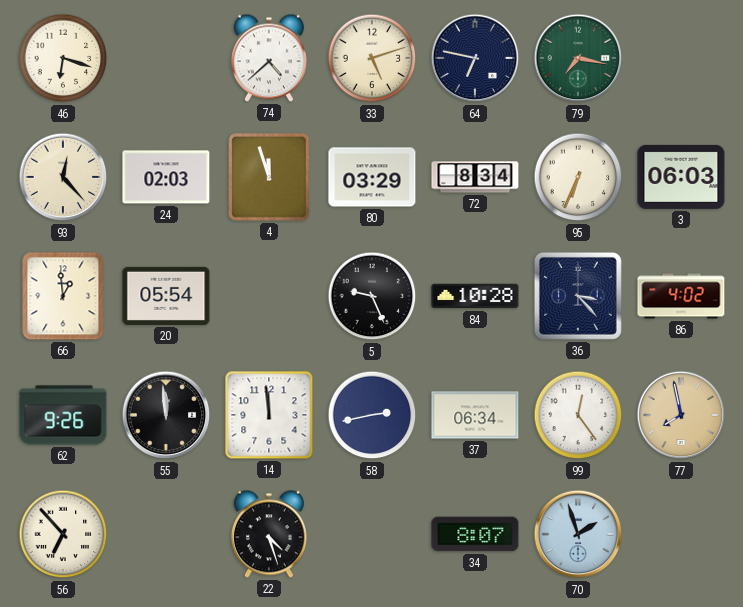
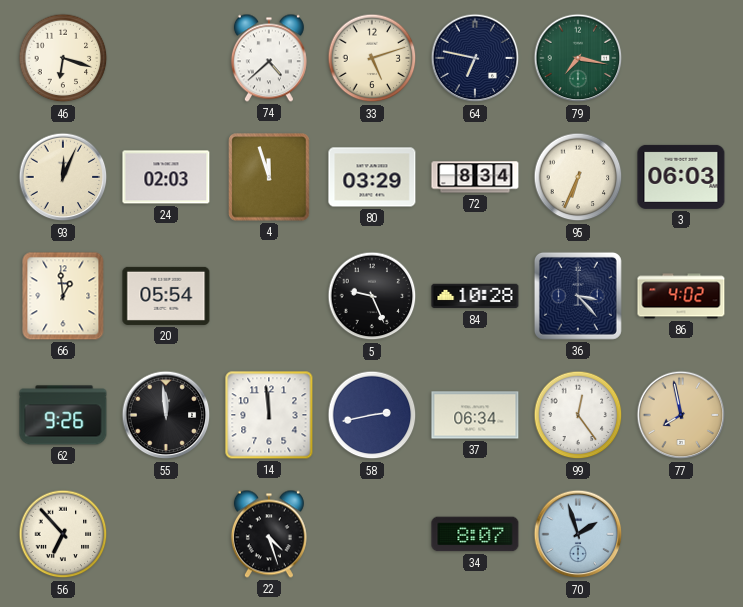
93: 12:23 -> 12:04 (63, 177)
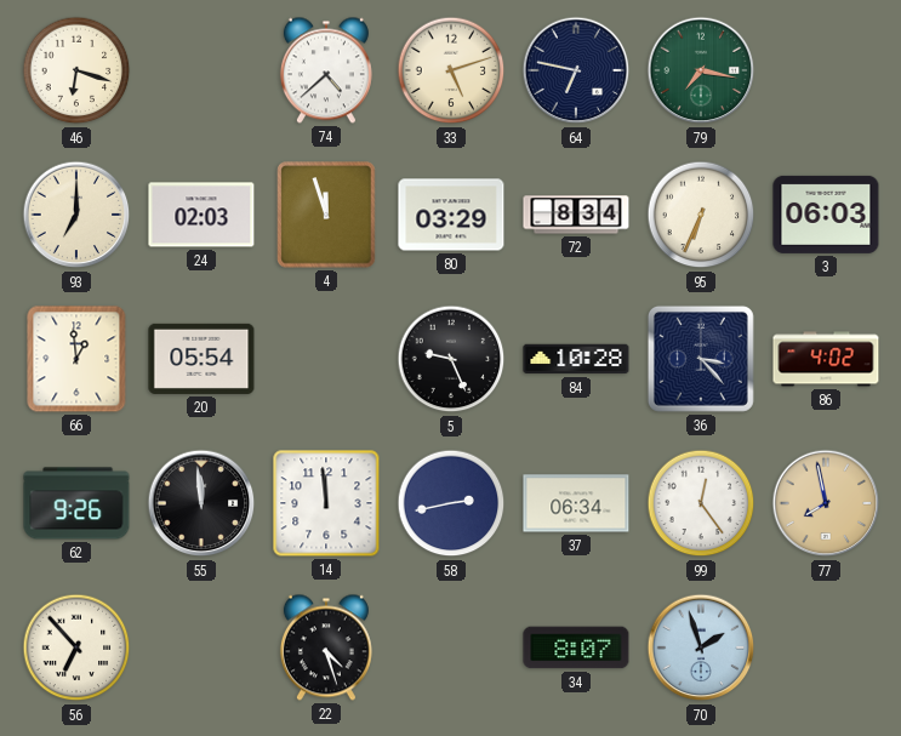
93: 12:04 -> 7:00 (76, 215)
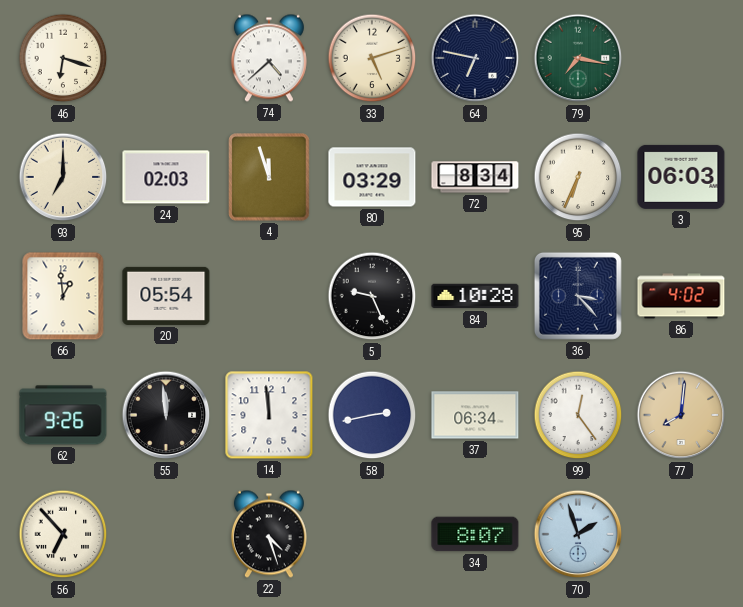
77: 7:58 -> 8:01 (681, 415)
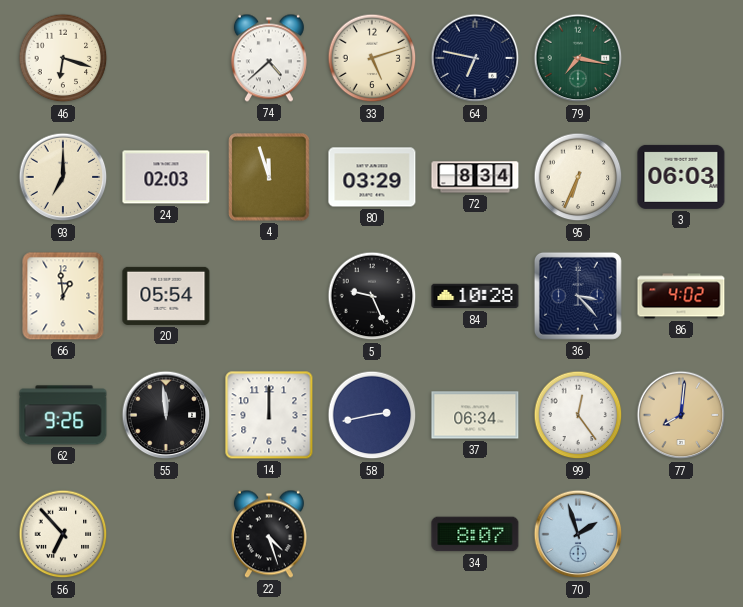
14: 11:59 -> 12:00 (269, 415)
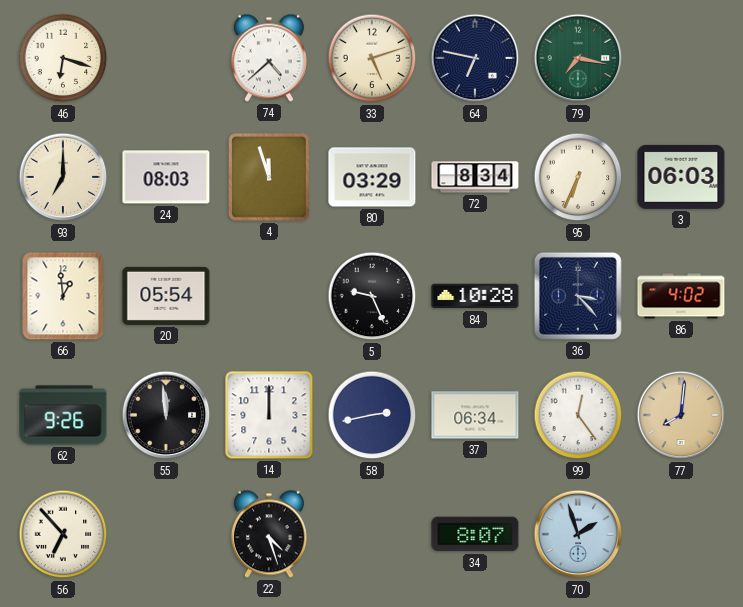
24: 02:03 -> 08:03 (166, 177)
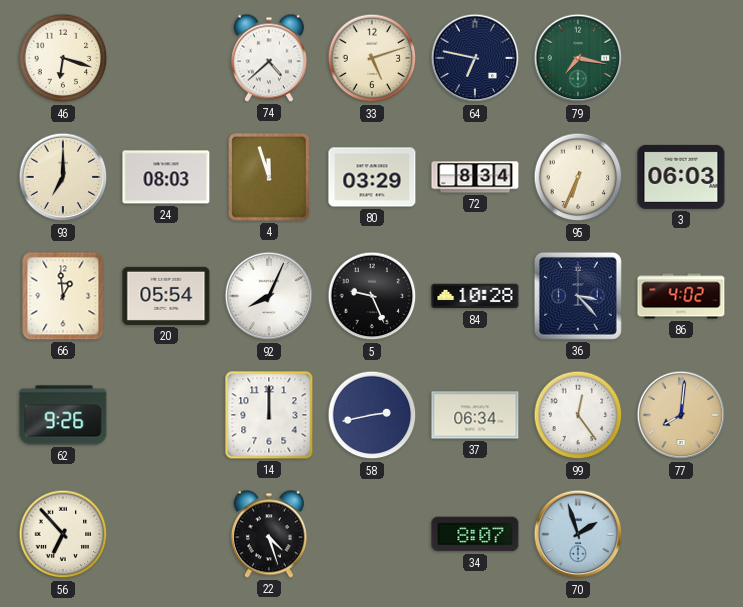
92: none -> 8:04 (269, 296)
55: 11:59 -> none (166, 415)
